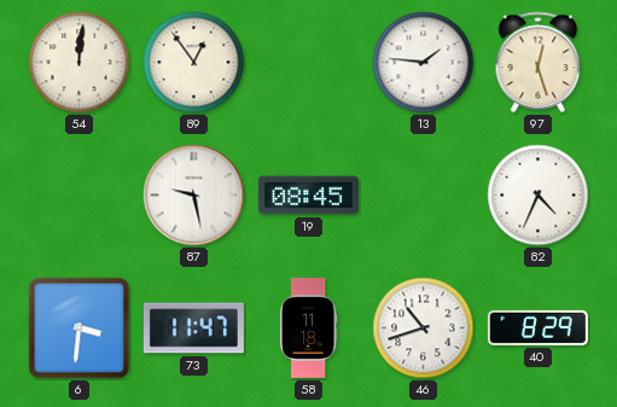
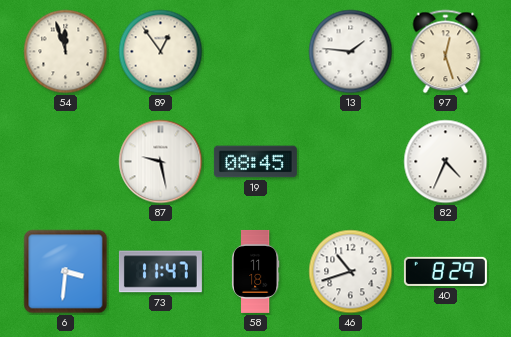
54: 12:01 -> 11:57 (66, 52)
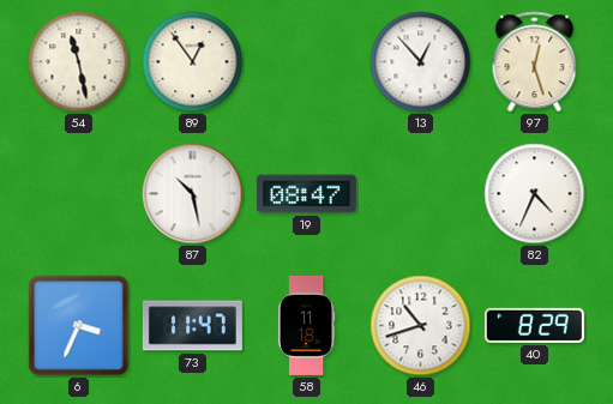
54: 11:57 -> 11:28 (79, 62)
13: 1:46 -> 12:53 (421, 62)
87: 9:28 -> 10:28 (193, 194)
19: 08:45 -> 08:47 (306, 194)
6: 3:31 -> 3:34 (79, 326)
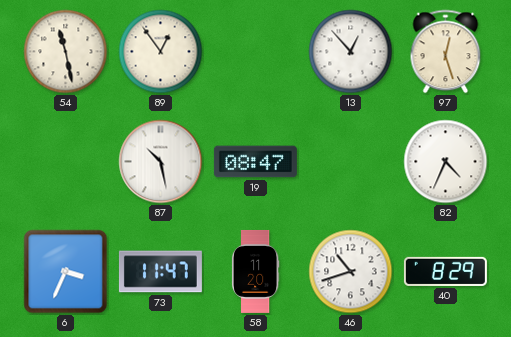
58: 11:18 -> 11:20 (255, 271)
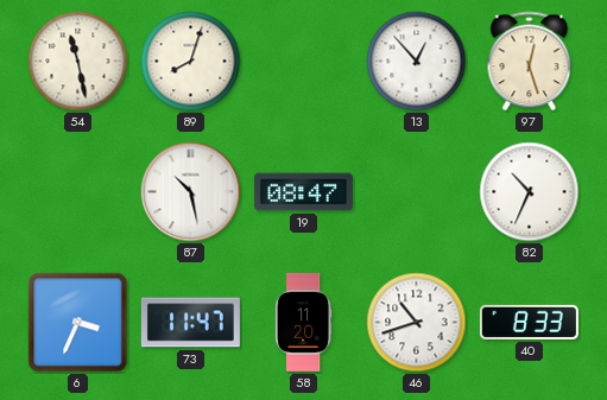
89: 12:54 -> 8:03 (191, 62)
82: 4:34 -> 10:34 (530, 192)
40: 8:29 -> 8:33 (529, 322)
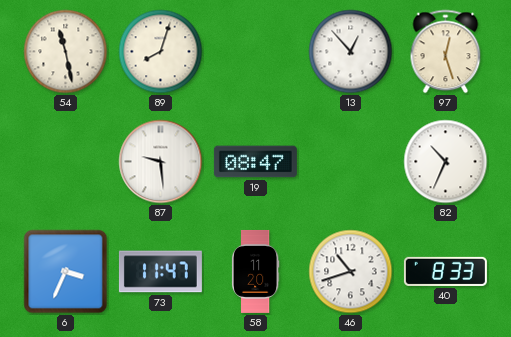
87: 10:28 -> 9:29 (161, 162)
